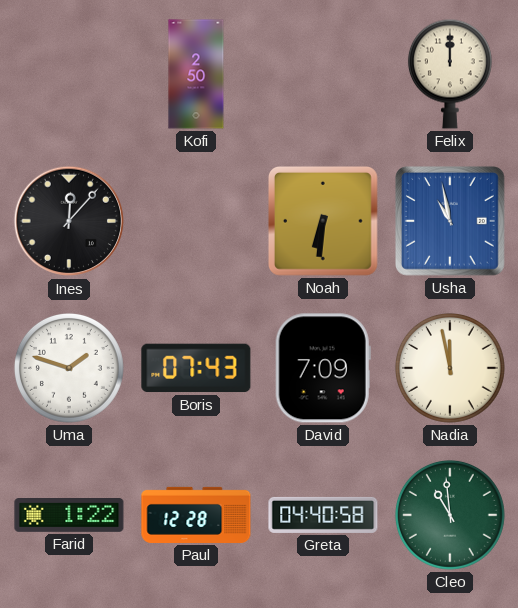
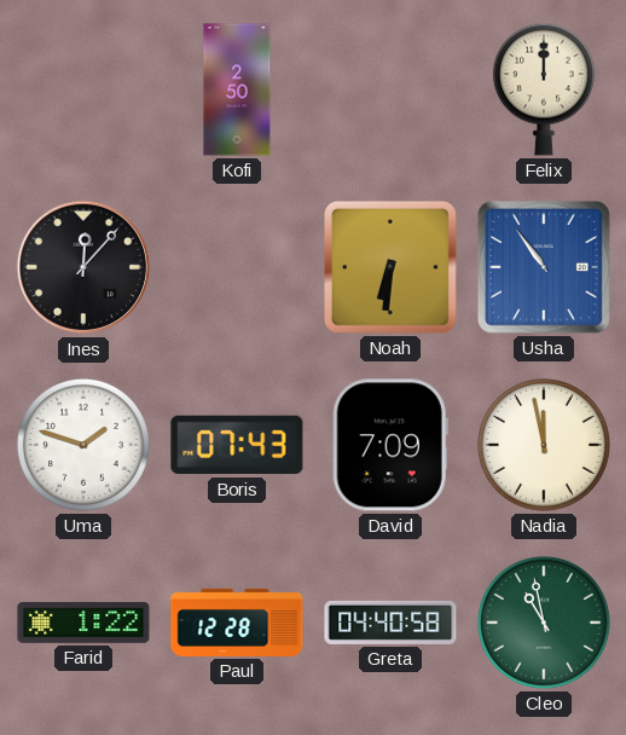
Usha: 10:58 -> 10:54 (544, 267)
Cleo: 10:59 -> 10:58 (544, 623)
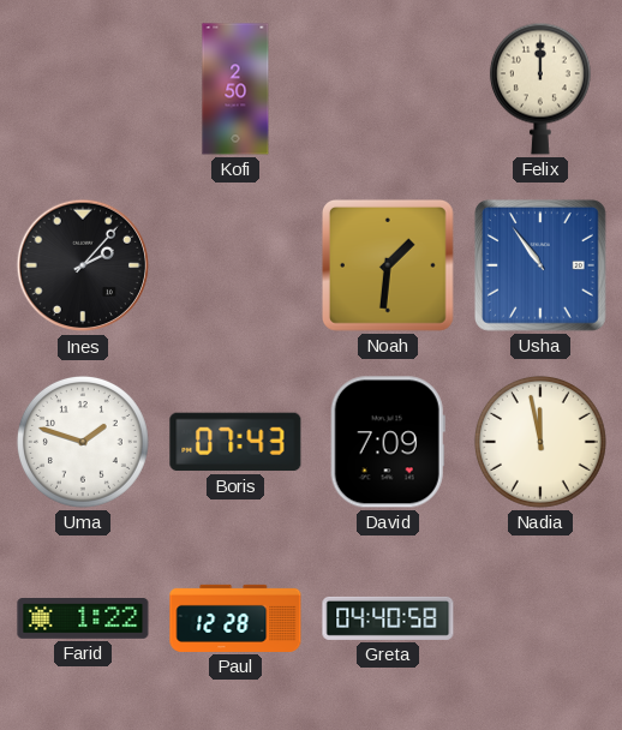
Ines: 12:07 -> 2:07 (83, 265)
Noah: 6:31 -> 1:31 (388, 265)
Cleo: 10:58 -> none (544, 623)
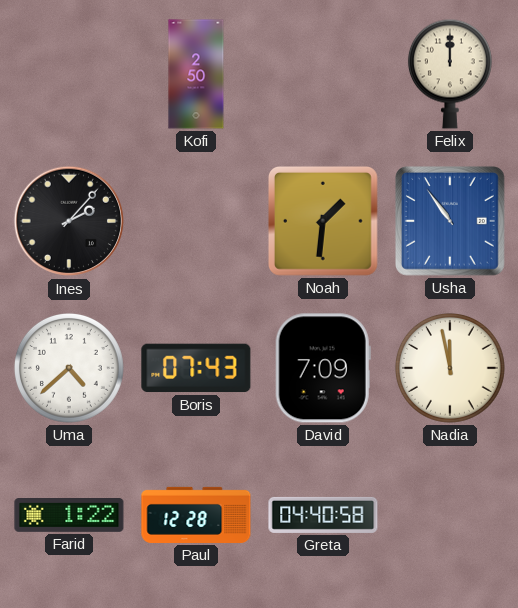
Uma: 1:48 -> 4:38 (69, 368)
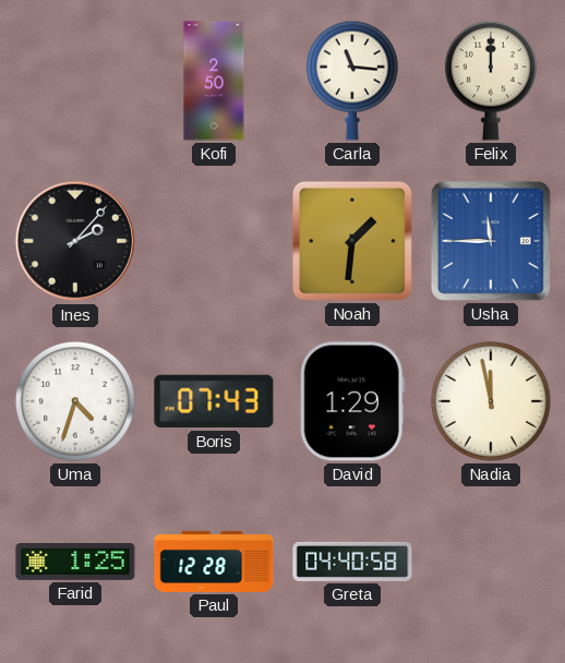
Carla: none -> 11:16 (352, 81)
Usha: 10:54 -> 11:45 (491, 241)
Uma: 4:38 -> 4:33 (75, 401)
David: 7:09 -> 1:29 (352, 401)
Farid: 1:22 -> 1:25 (75, 563)
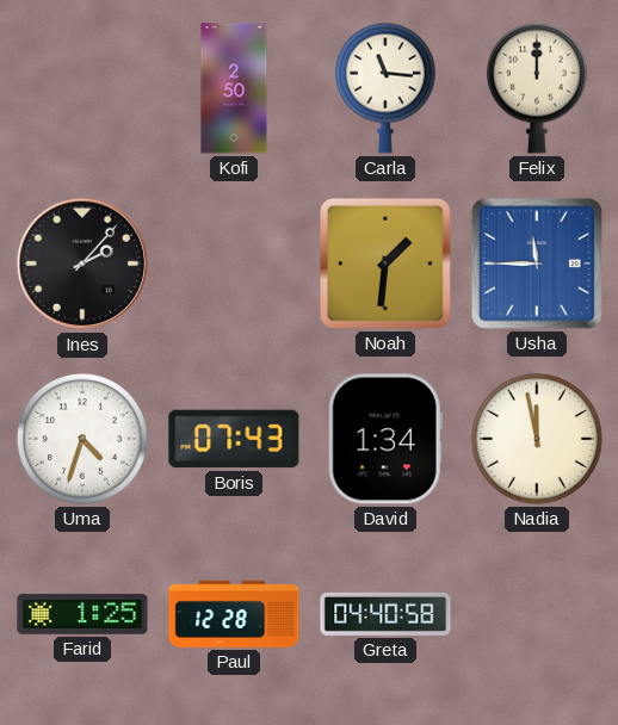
David: 1:29 -> 1:34 (385, 439)
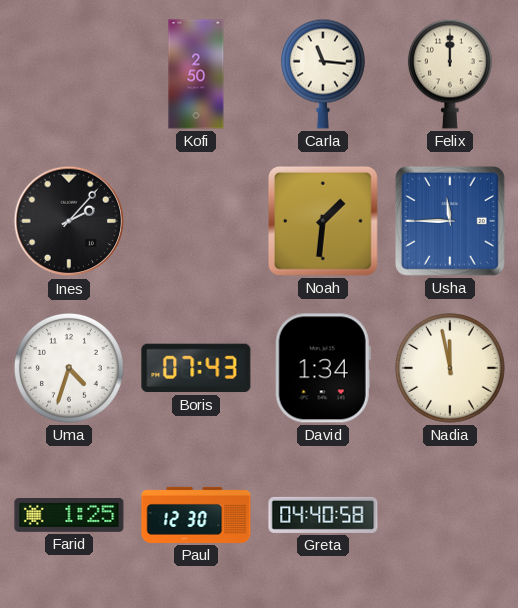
Paul: 12:28 -> 12:30 (196, 515)
